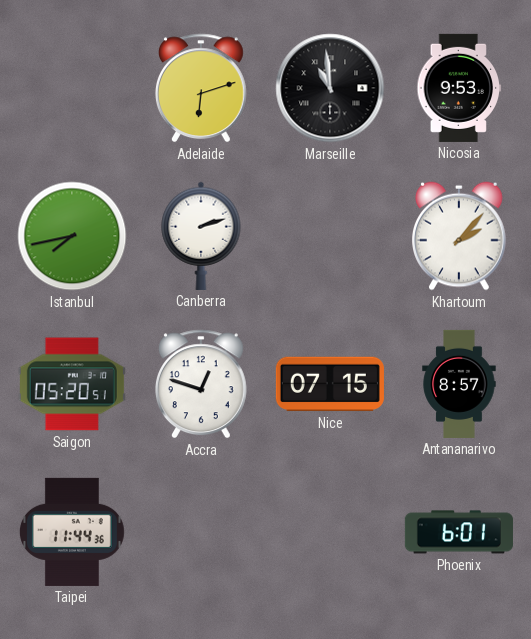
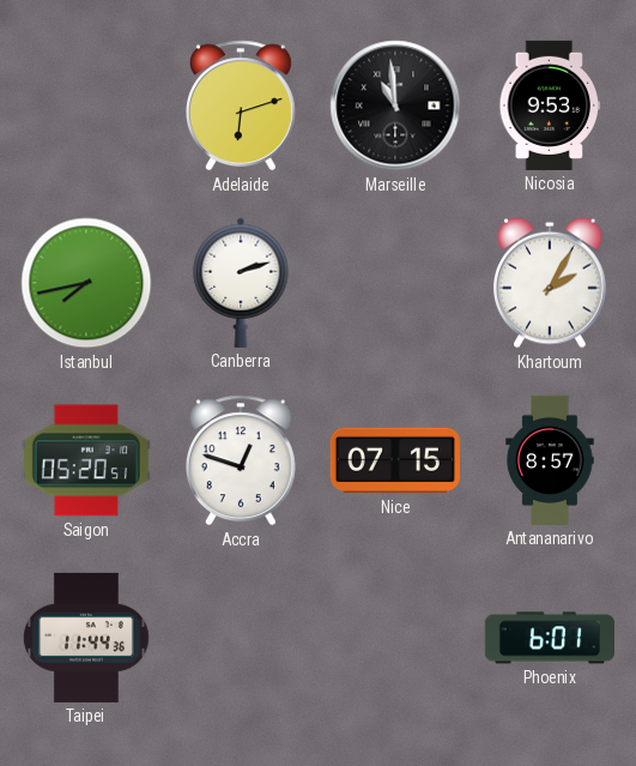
Khartoum: 2:07 -> 2:05 (551, 283)
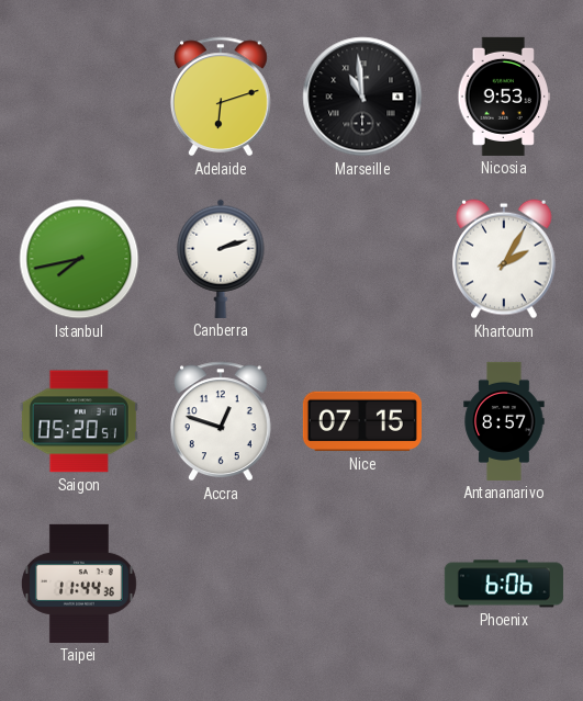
Phoenix: 6:01 -> 6:06 (504, 584)
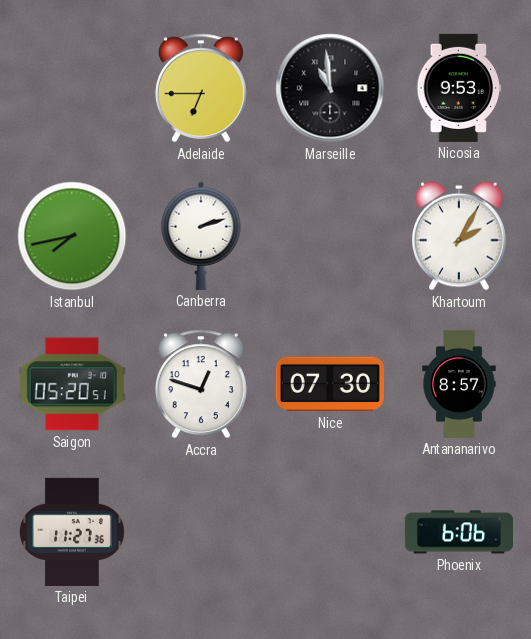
Adelaide: 6:12 -> 6:45 (201, 88)
Nice: 07:15 -> 07:30 (330, 384)
Taipei: 11:44 -> 11:27 (72, 532)
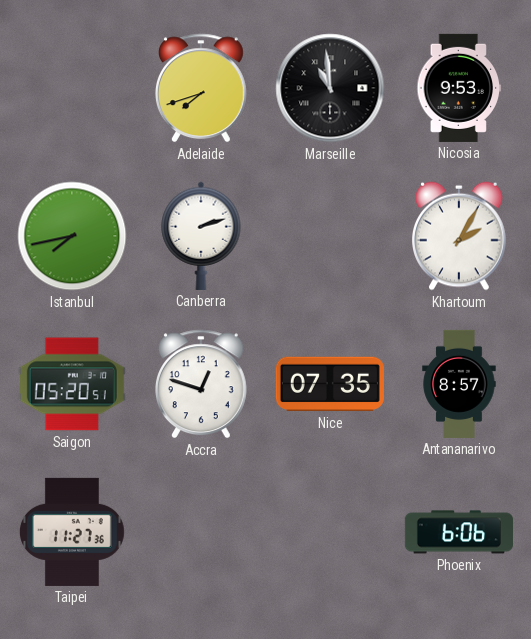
Adelaide: 6:45 -> 7:42 (201, 88)
Nice: 07:30 -> 07:35 (330, 384)
